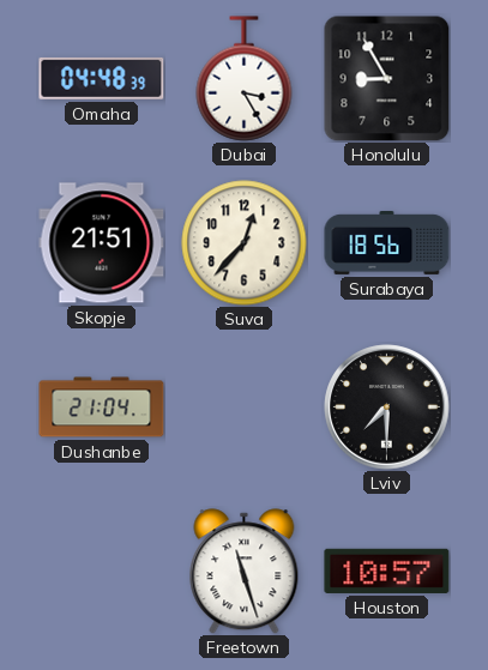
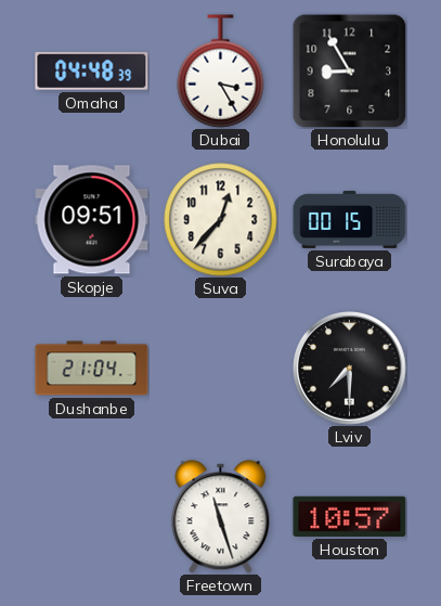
Skopje: 21:51 -> 09:51 (92, 220)
Surabaya: 18:56 -> 00:15 (350, 219)
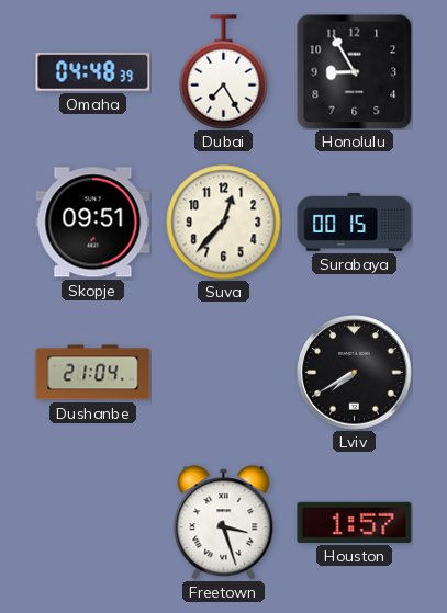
Dubai: 3:25 -> 7:25 (224, 72)
Lviv: 7:30 -> 7:40 (355, 373)
Freetown: 11:27 -> 3:27 (224, 523)
Houston: 10:57 -> 1:57 (355, 522)
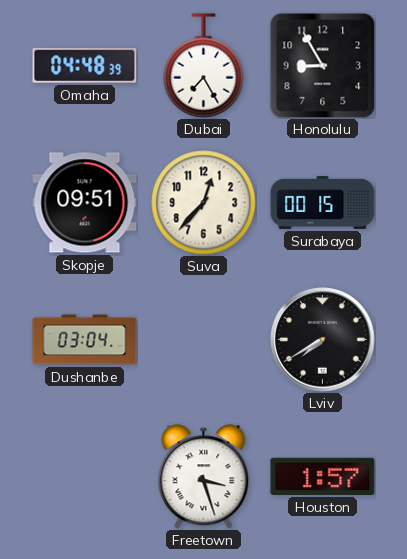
Dushanbe: 21:04 -> 03:04 (85, 340)
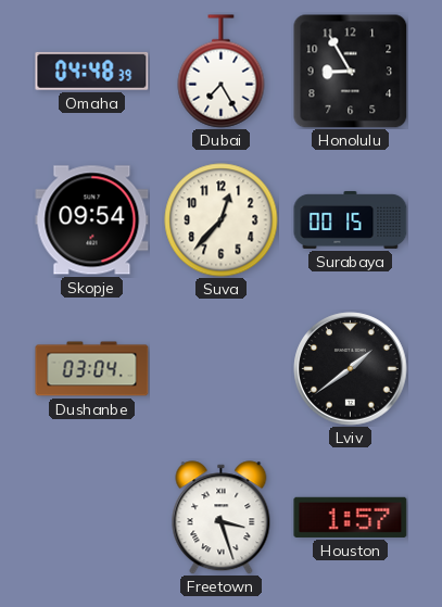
Skopje: 09:51 -> 09:54 (92, 220)
Lviv: 7:40 -> 1:39 (351, 369)
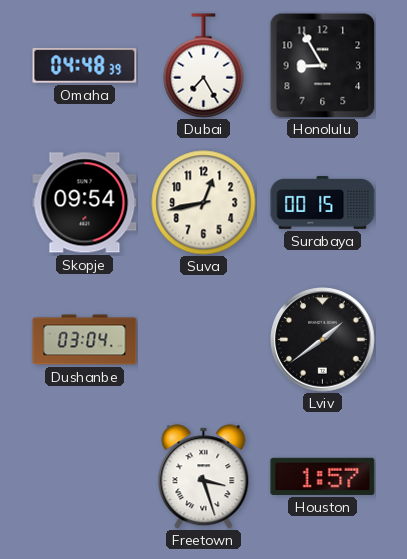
Suva: 12:37 -> 12:43 (204, 203)
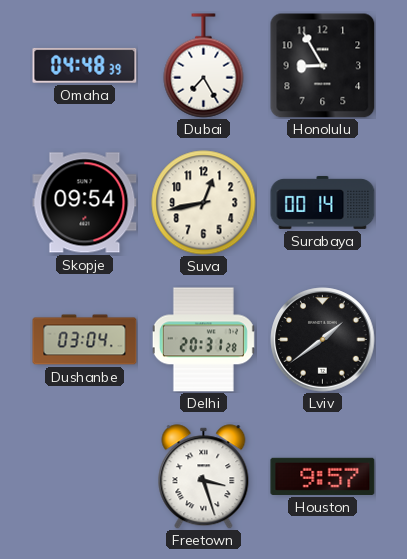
Surabaya: 00:15 -> 00:14 (323, 202)
Delhi: none -> 20:31 (203, 340)
Houston: 1:57 -> 9:57 (323, 476)
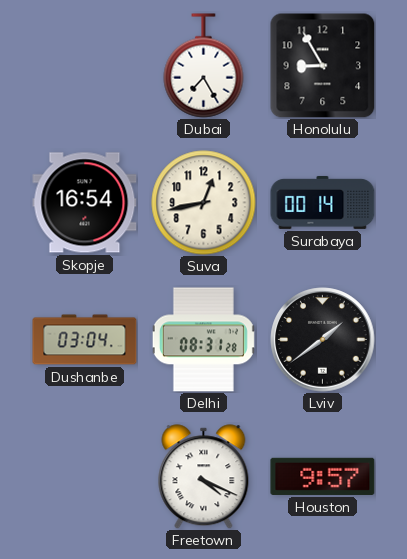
Omaha: 04:48 -> none (85, 65)
Skopje: 09:54 -> 16:54 (85, 203)
Delhi: 20:31 -> 08:31 (203, 340)
Freetown: 3:27 -> 4:19 (204, 477)
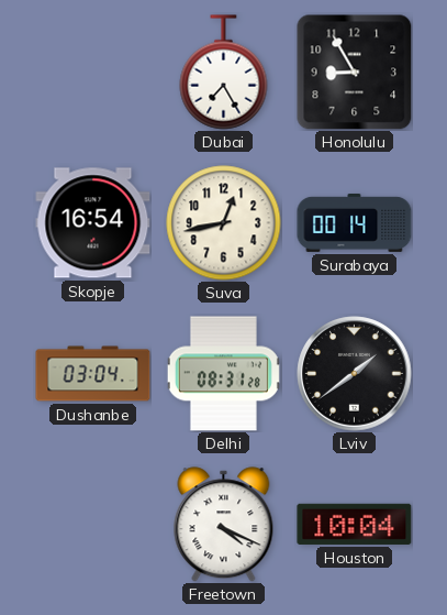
Houston: 9:57 -> 10:04 (355, 524)
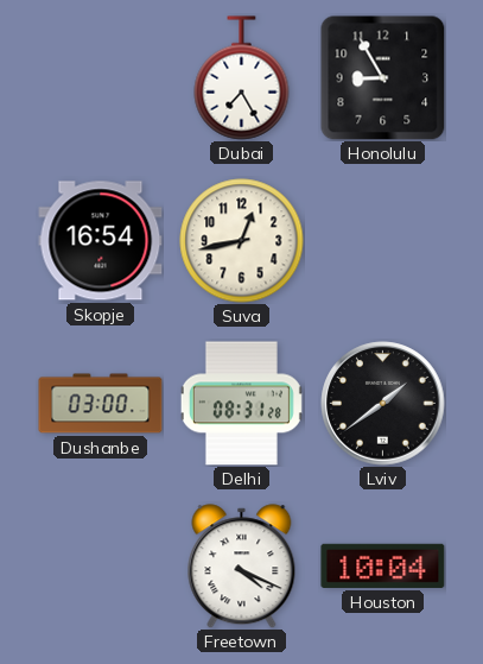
Surabaya: 00:14 -> none (355, 222)
Dushanbe: 03:04 -> 03:00 (101, 404)
